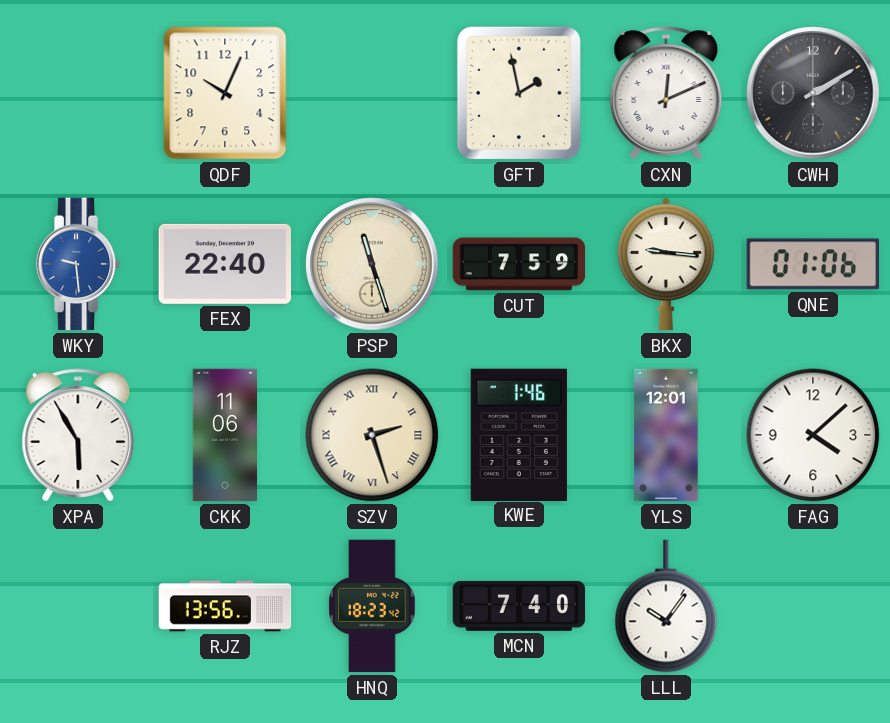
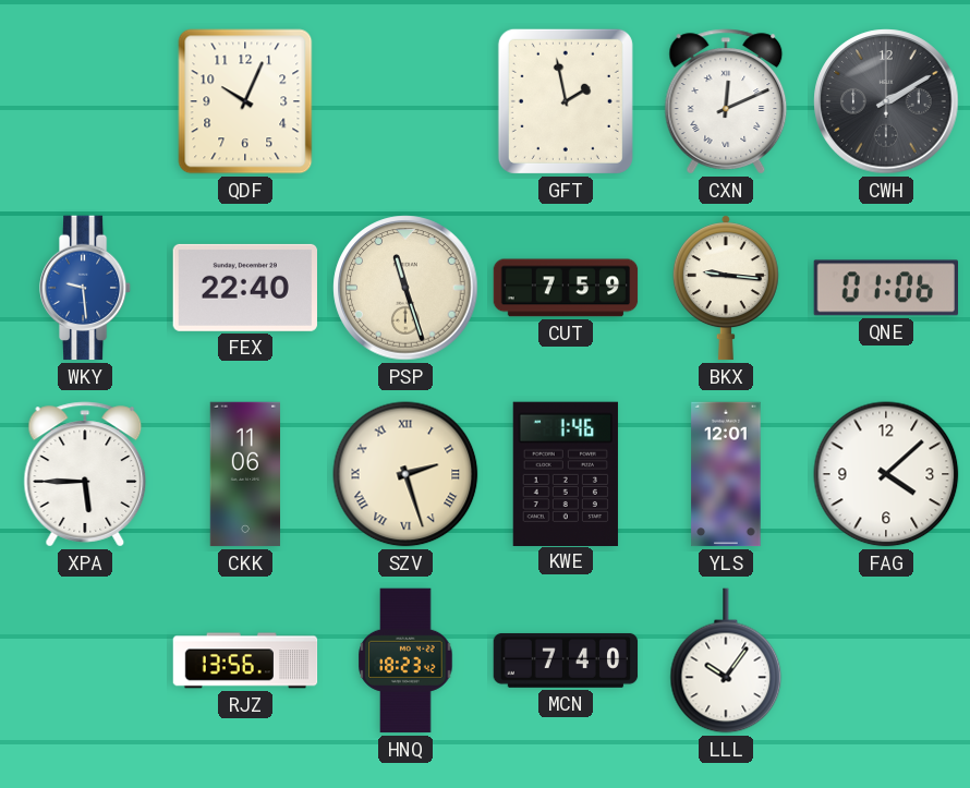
XPA: 5:55 -> 5:45 (85, 474)
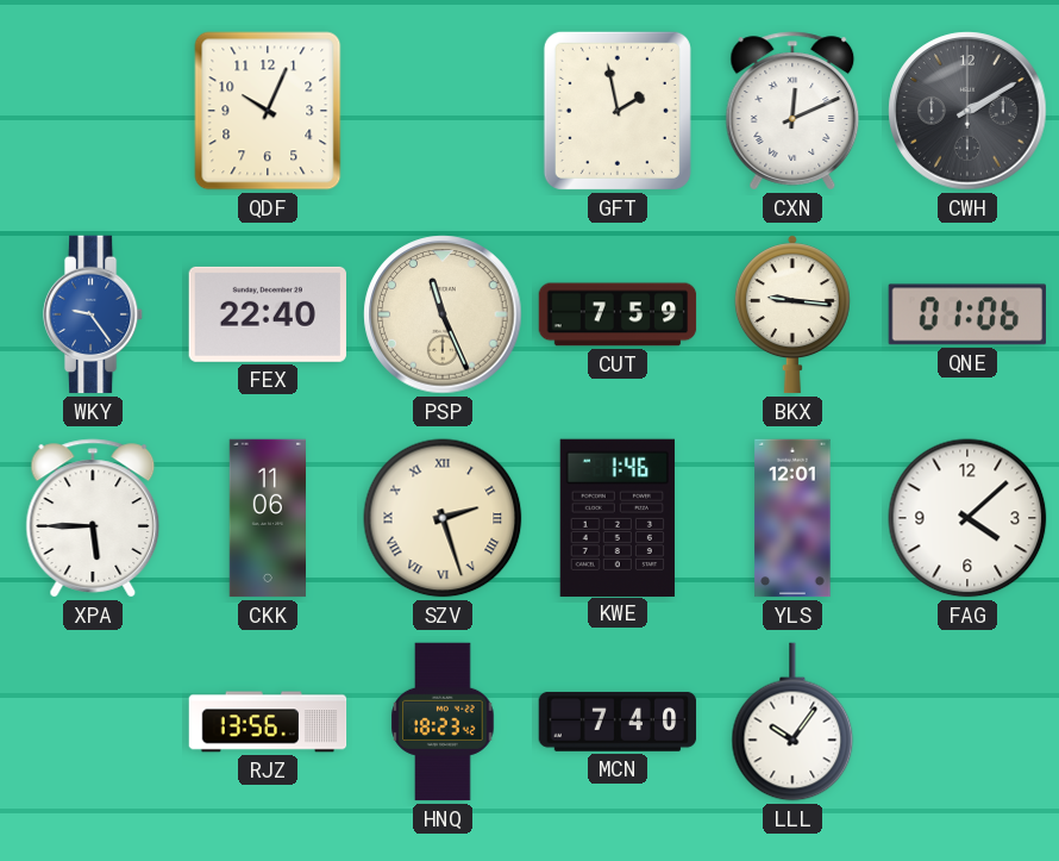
WKY: 9:29 -> 9:24 (93, 314)
PSP: 11:27 -> 11:26 (443, 314)
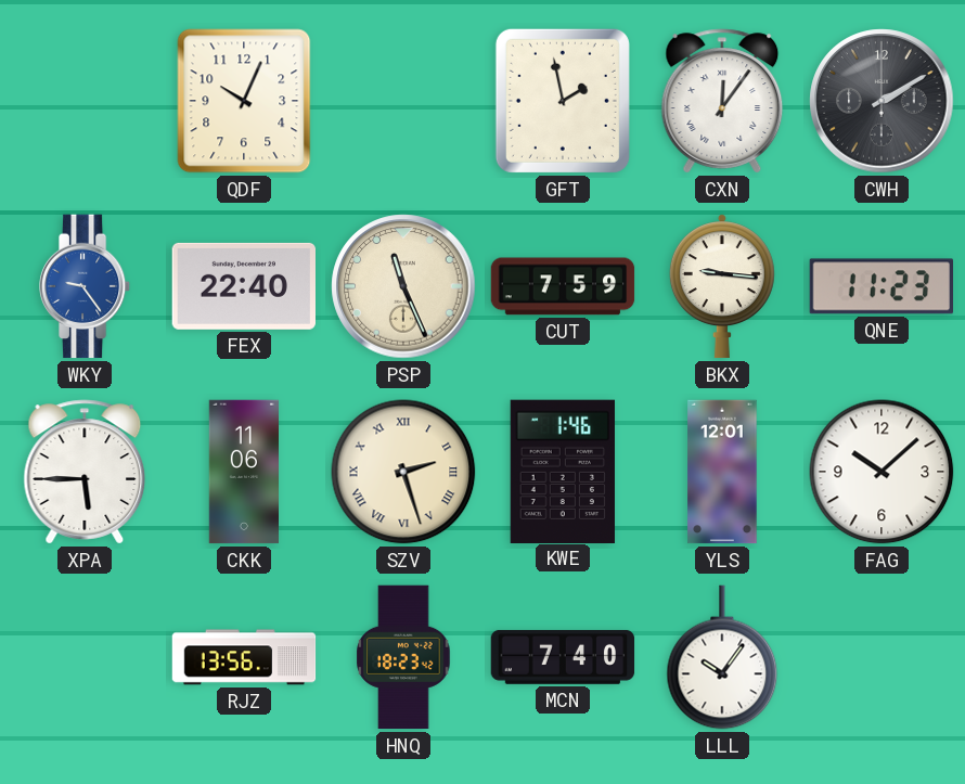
CXN: 12:11 -> 12:06 (722, 101)
QNE: 01:06 -> 11:23 (880, 286)
FAG: 4:08 -> 10:08 (882, 472)
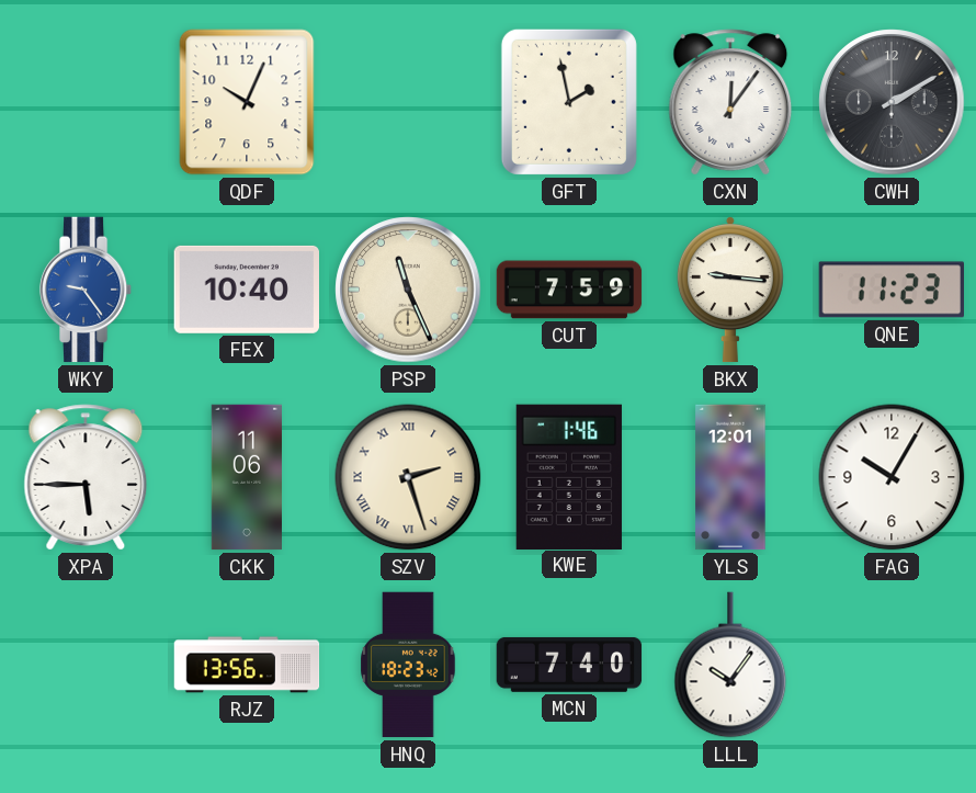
FEX: 22:40 -> 10:40 (246, 290)
FAG: 10:08 -> 10:05 (892, 477)
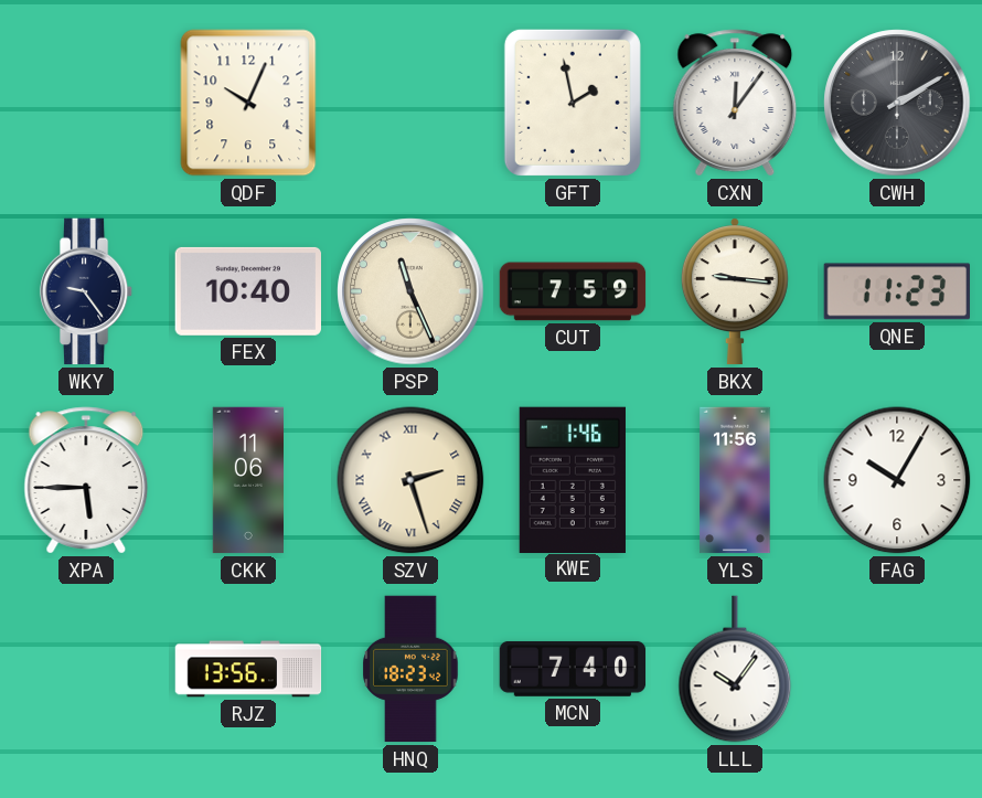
WKY dial: blue -> navy (86, 291)
YLS: 12:01 -> 11:56 (735, 480)
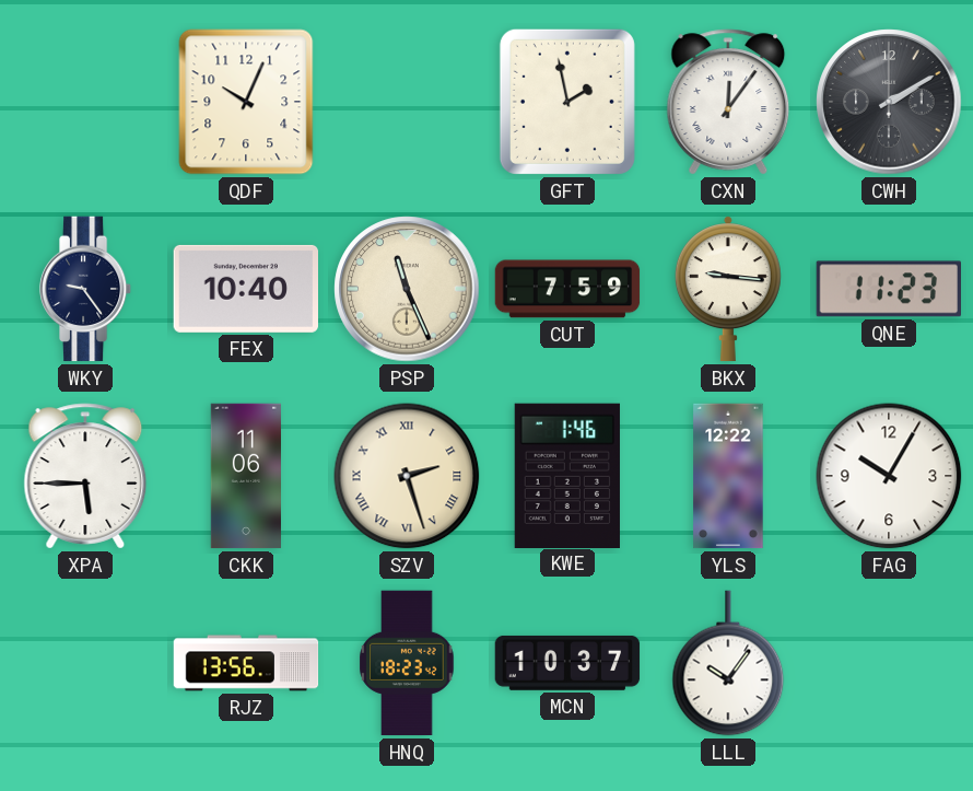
YLS: 11:56 -> 12:22 (728, 476)
MCN: 7:40 -> 10:37 (567, 663)
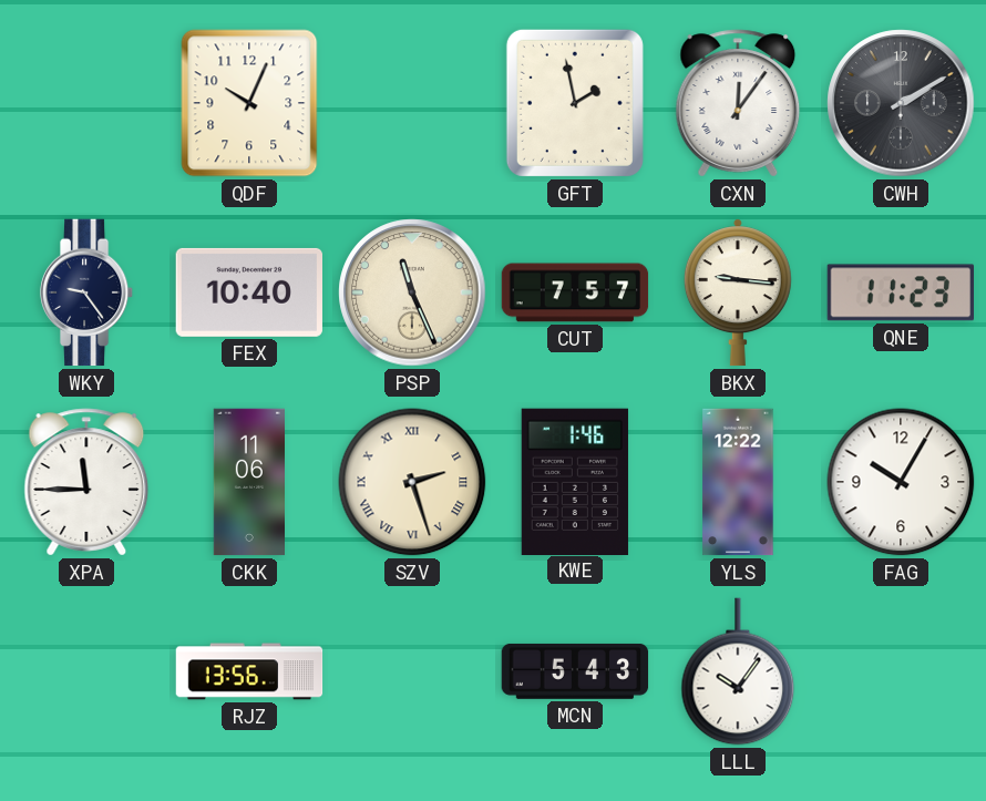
CUT: 7:59 -> 7:57 (575, 292)
XPA: 5:45 -> 11:45 (86, 482)
HNQ: 18:23 -> none (407, 663)
MCN: 10:37 -> 5:43 (575, 671)
